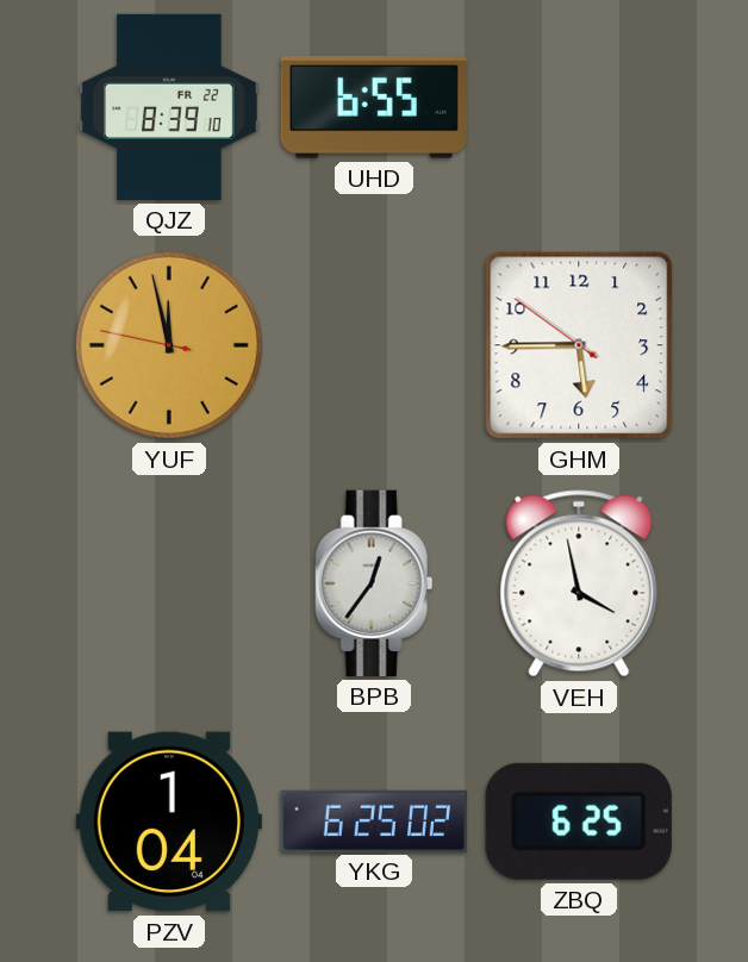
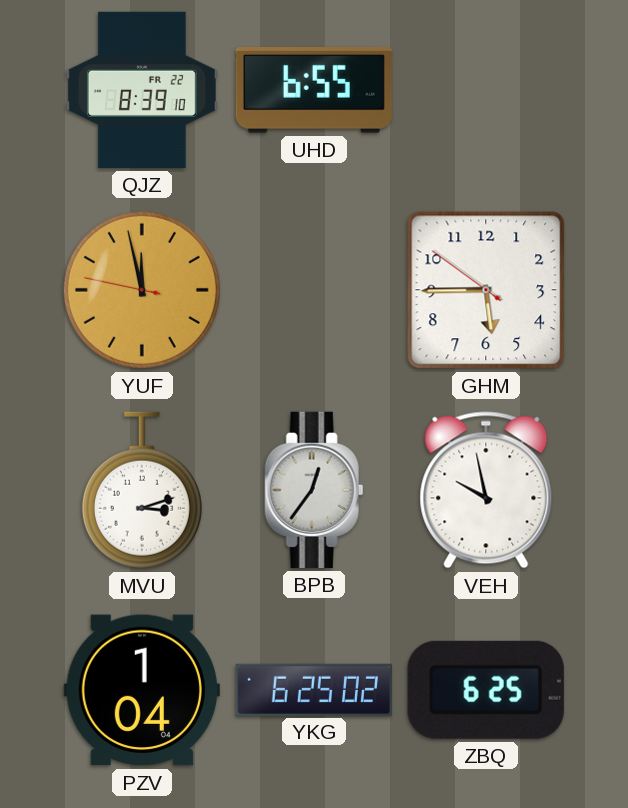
MVU: none -> 3:12 (142, 490)
VEH: 3:58 -> 9:58 (486, 490)
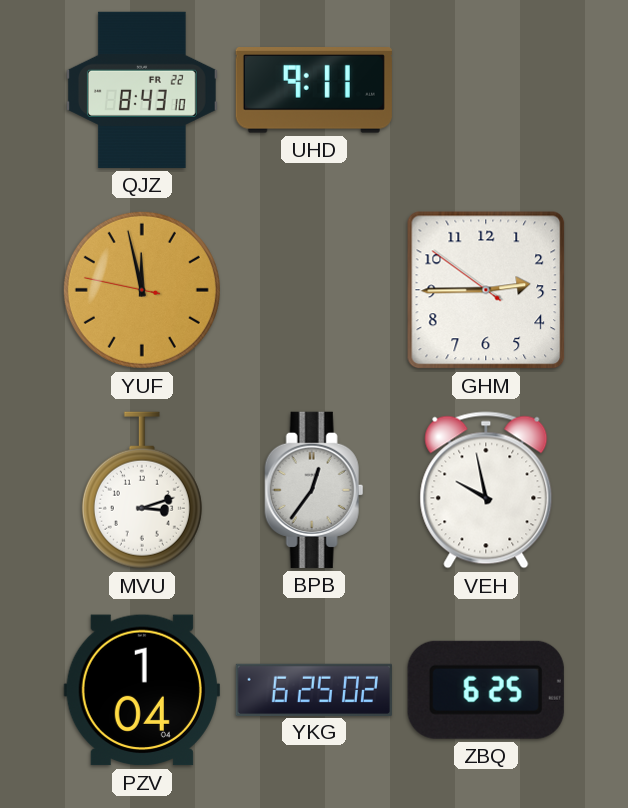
QJZ: 8:39 -> 8:43 (142, 90)
UHD: 6:55 -> 9:11 (314, 91)
GHM: 5:44 -> 2:44 (486, 290)
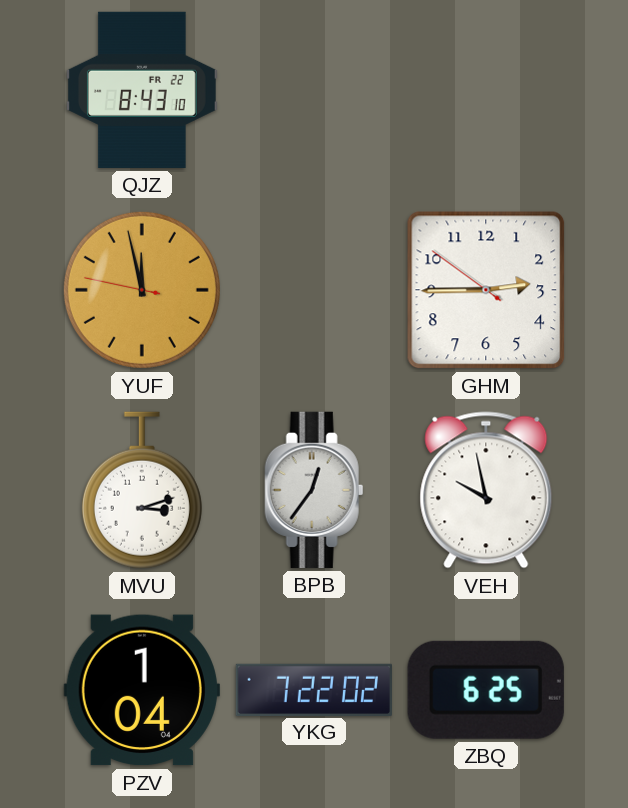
UHD: 9:11 -> none (314, 91)
YKG: 6:25 -> 7:22 (313, 689)
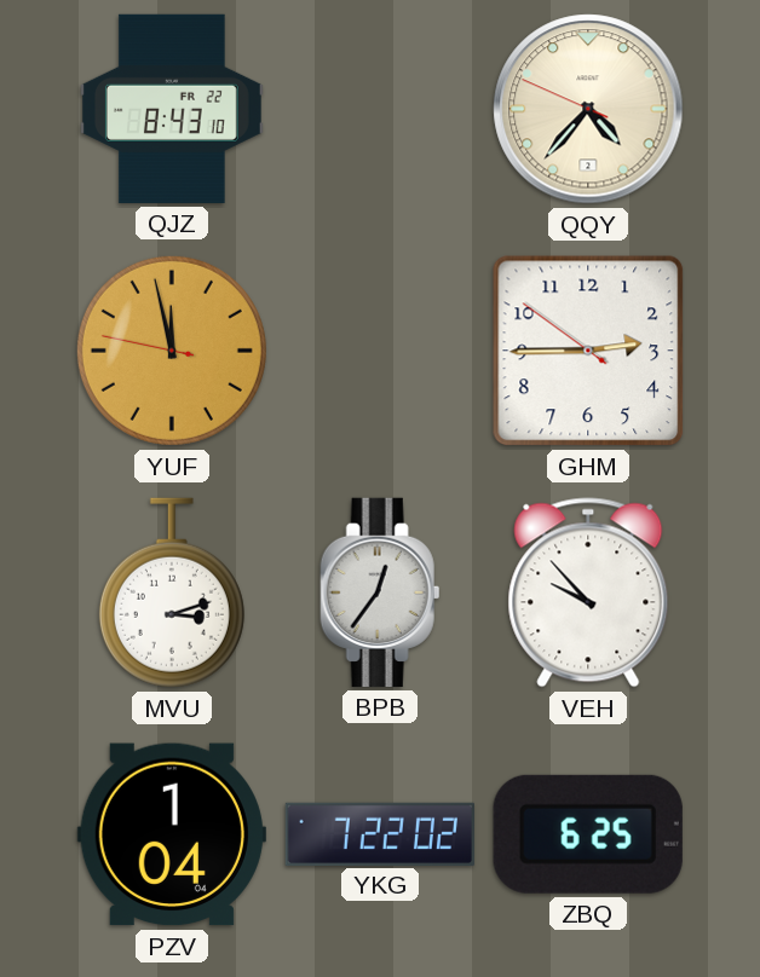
QQY: none -> 4:36 (588, 109)
VEH: 9:58 -> 9:53 (588, 592)
